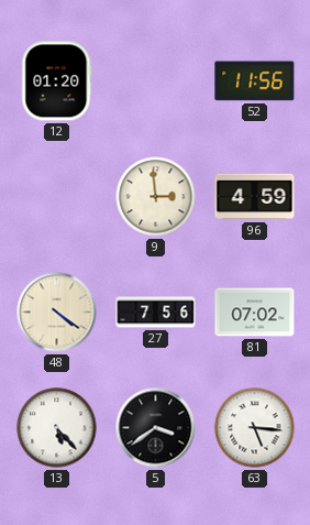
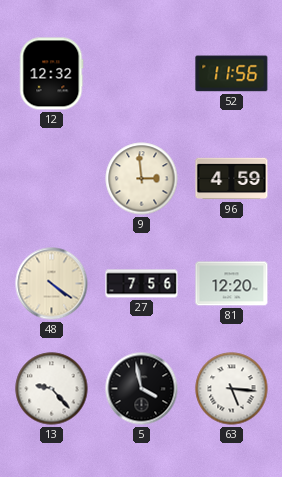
12: 01:20 -> 12:32 (52, 74)
81: 07:02 -> 12:20 (232, 284)
13: 5:23 -> 9:23 (52, 389)
5: 3:39 -> 3:58 (142, 389)
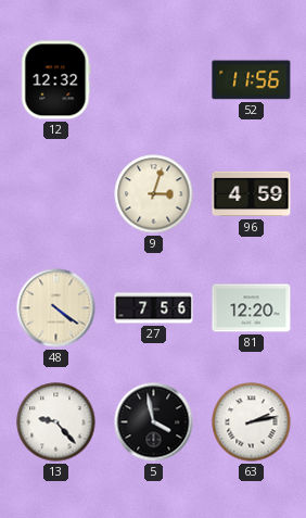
9: 2:59 -> 3:03 (154, 194)
63: 5:16 -> 2:13 (252, 422)
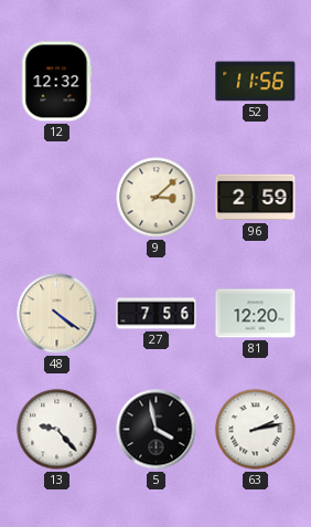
9: 3:03 -> 3:08 (157, 198)
96: 4:59 -> 2:59 (256, 198)
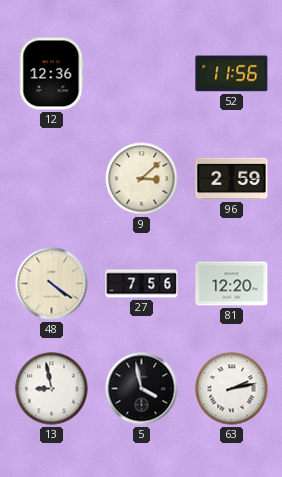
12: 12:32 -> 12:36 (52, 74)
13: 9:23 -> 8:58 (52, 389)
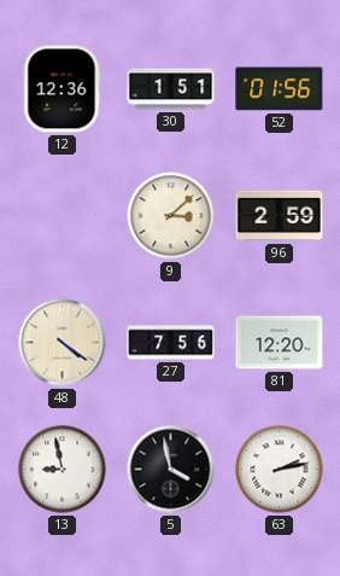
30: none -> 1:51 (171, 89)
52: 11:56 -> 01:56 (280, 89)
